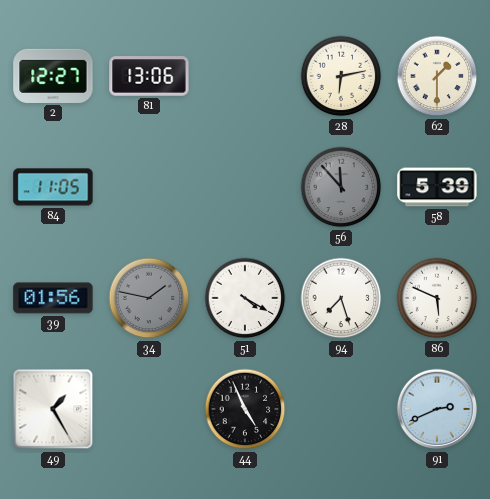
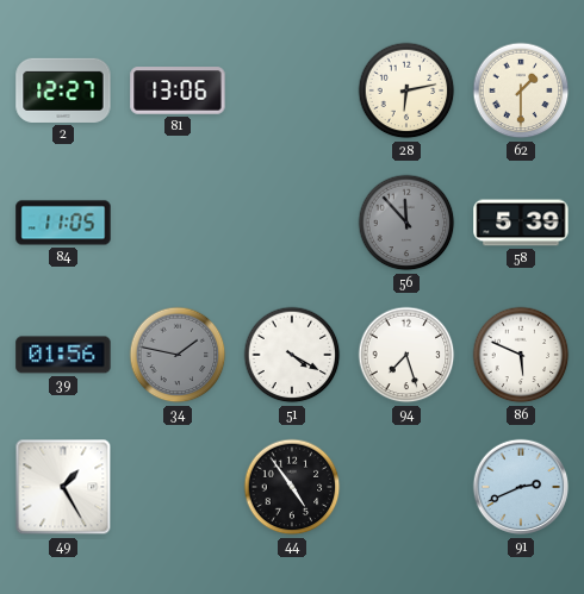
44: 4:56 -> 4:54 (292, 487)
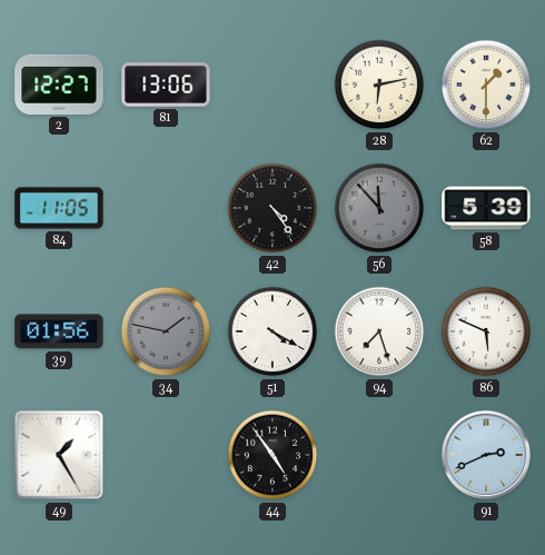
42: none -> 4:24 (272, 208)
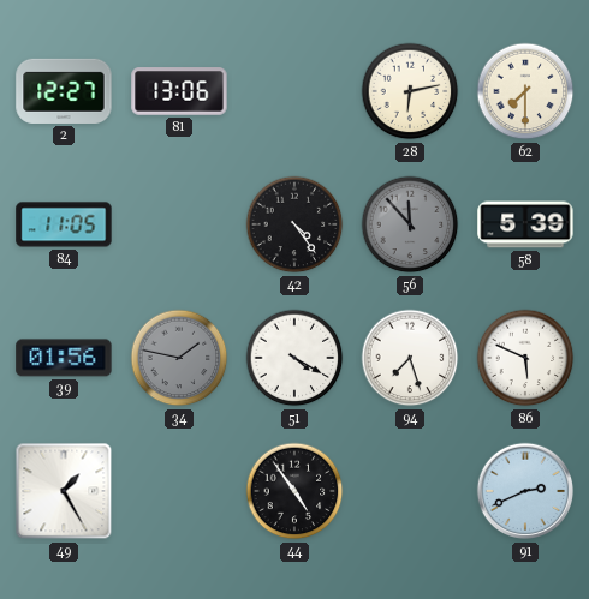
62: 1:30 -> 7:30 (525, 91)
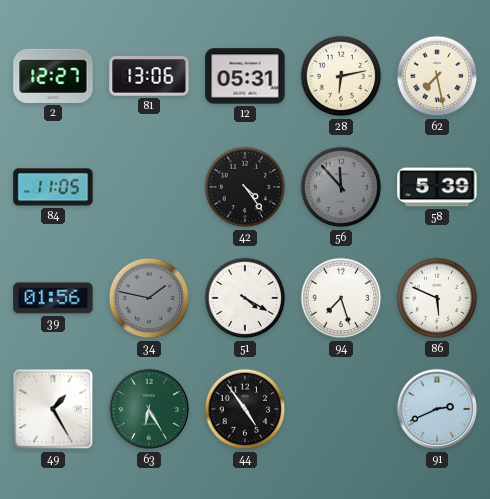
12: none -> 05:31 (245, 76)
62: 7:30 -> 7:28 (437, 76)
63: none -> 6:25 (149, 409)
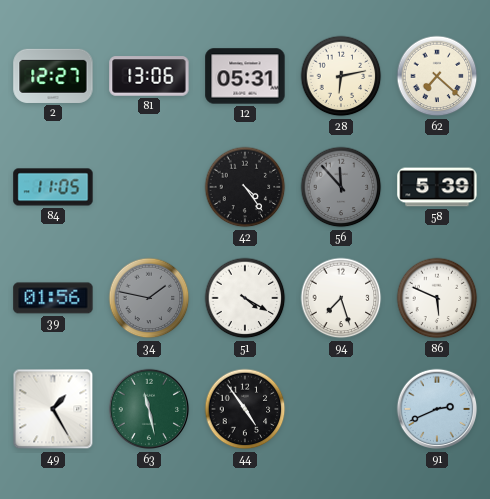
62: 7:28 -> 7:22 (437, 76)
63: 6:25 -> 11:28 (149, 409)
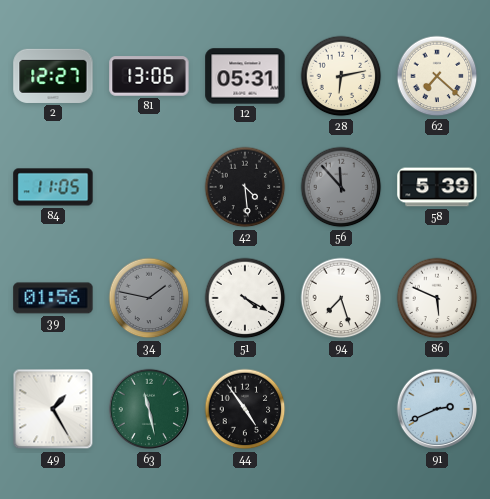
42: 4:24 -> 4:29 (245, 187)
